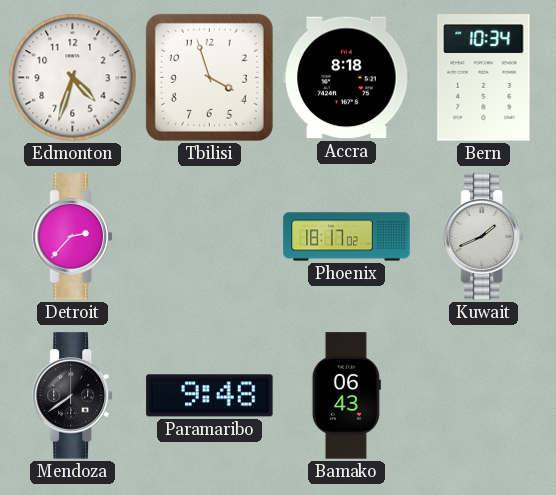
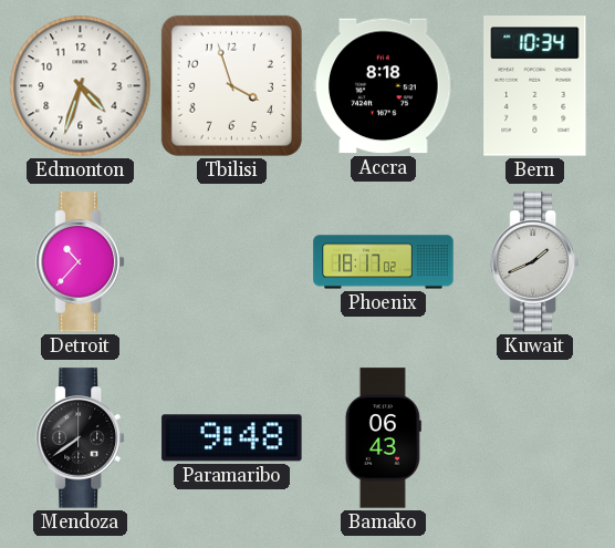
Detroit: 2:37 -> 10:37 (81, 262)
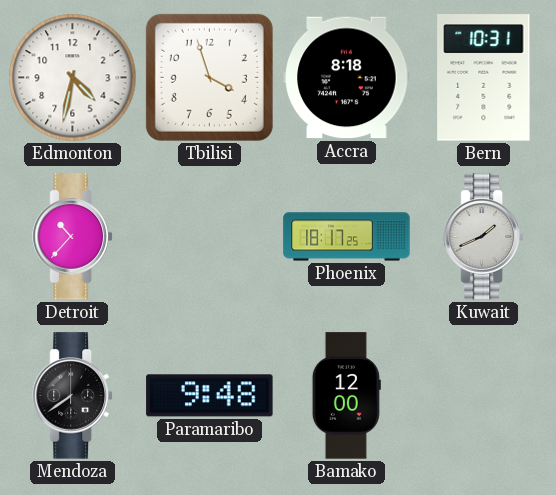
Edmonton: 4:33 -> 4:32 (73, 78)
Bern: 10:34 -> 10:31 (484, 78)
Phoenix: 18:17:02 -> 18:17:25 (347, 237)
Bamako: 06:43 -> 12:00 (346, 396)
